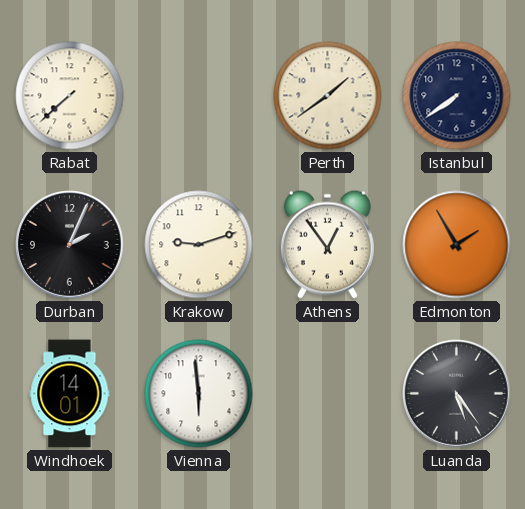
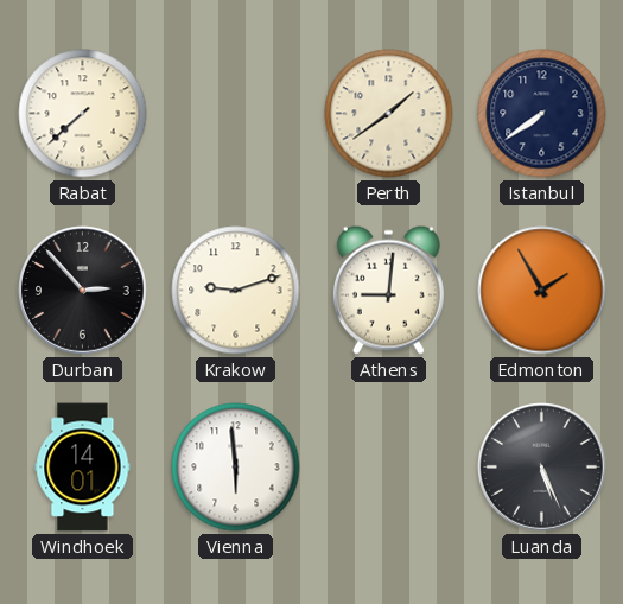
Durban: 2:04 -> 2:53 (83, 291)
Athens: 12:54 -> 9:01 (388, 290)
Luanda: 5:24 -> 5:26 (542, 468)
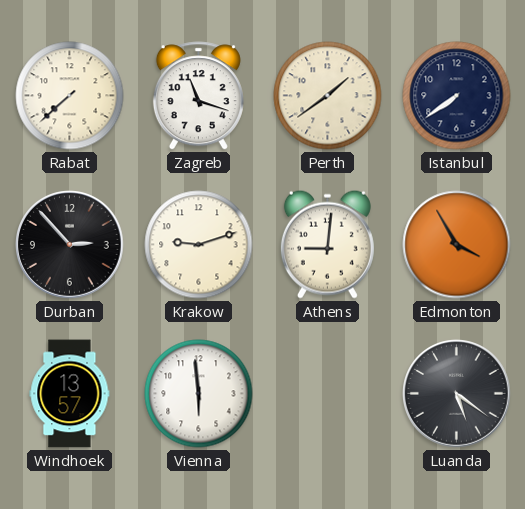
Zagreb: none -> 11:18 (198, 96)
Edmonton: 1:55 -> 3:55 (457, 245)
Windhoek: 14:01 -> 13:57 (70, 394)
Luanda: 5:26 -> 5:21 (457, 394)
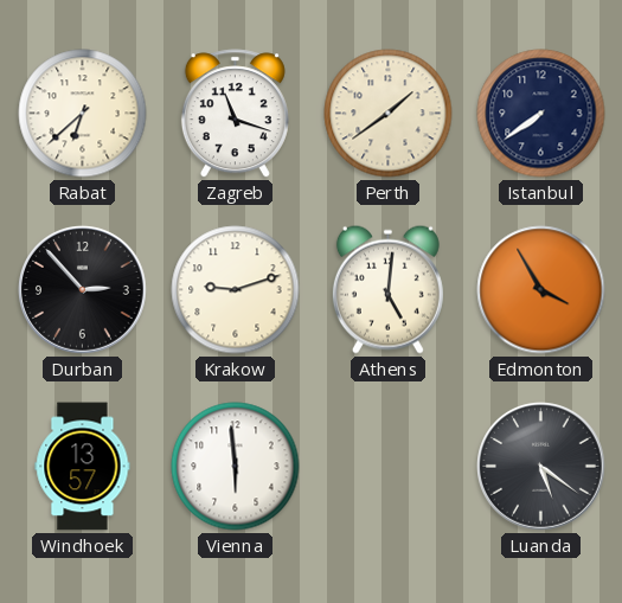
Rabat: 7:38 -> 6:38 (83, 114)
Athens: 9:01 -> 5:01 (387, 289)
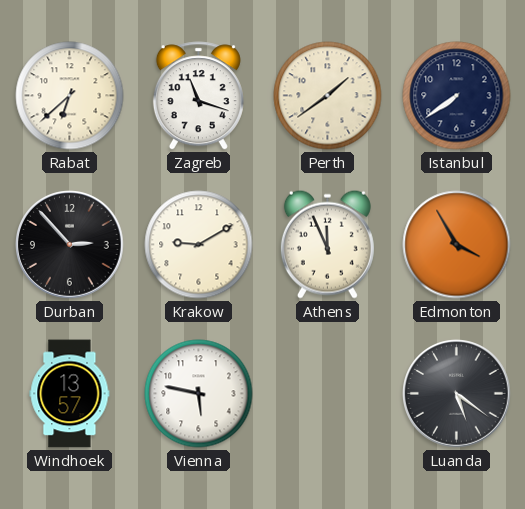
Krakow: 9:12 -> 9:10 (199, 245)
Athens: 5:01 -> 11:56 (327, 244)
Vienna: 5:59 -> 5:47 (199, 394)
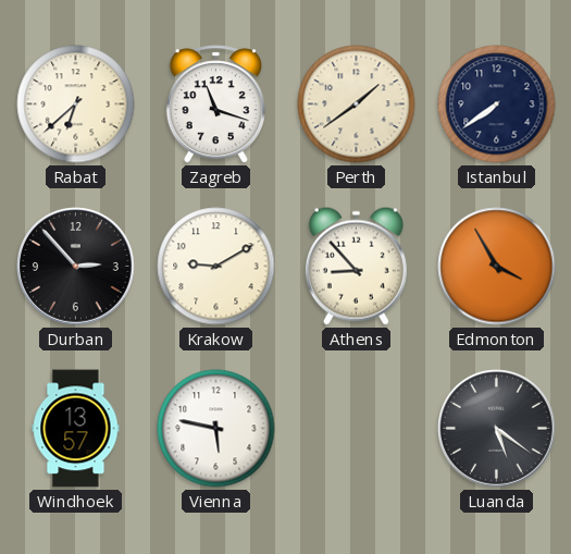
Athens: 11:56 -> 8:53 (356, 266)
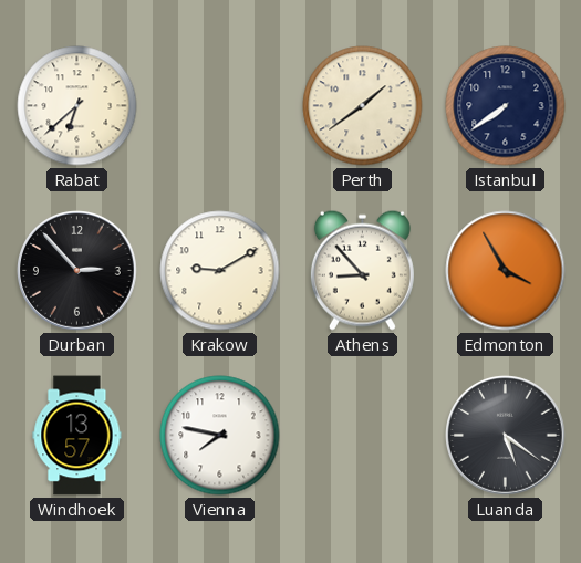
Zagreb: 11:18 -> none (215, 104)
Vienna: 5:47 -> 7:47 (220, 436)
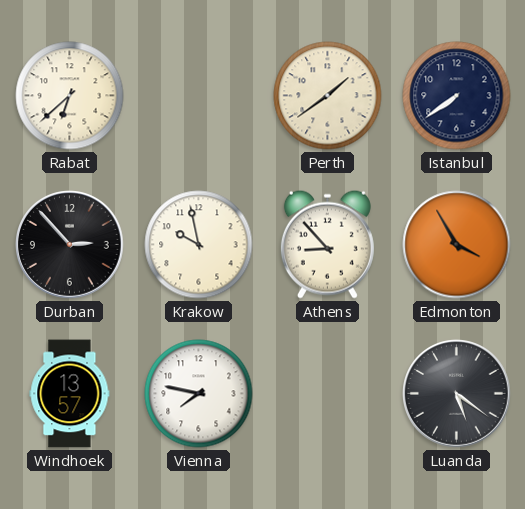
Krakow: 9:10 -> 9:58 (199, 245)
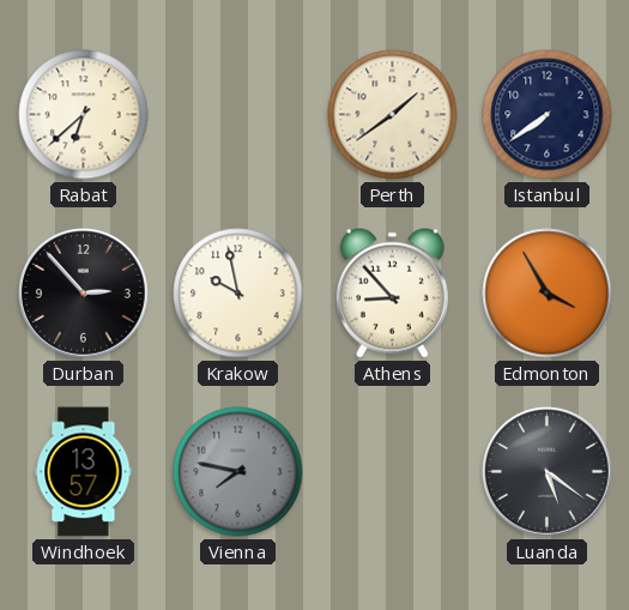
Vienna dial: white -> grey (238, 472)
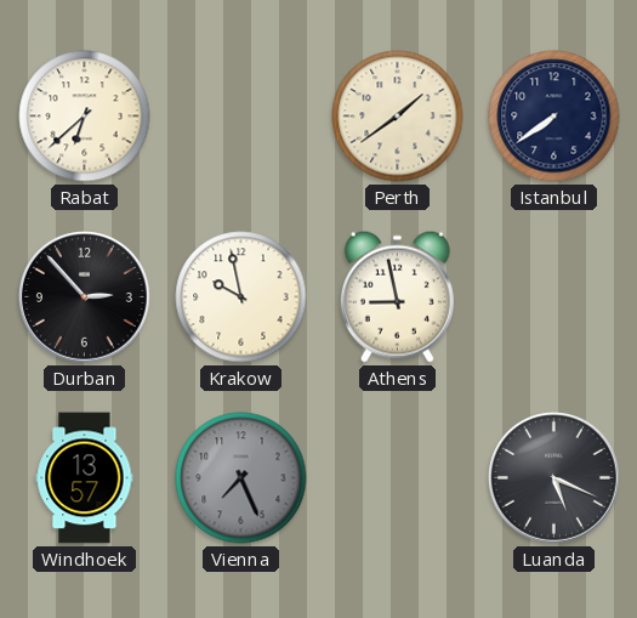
Athens: 8:53 -> 8:58 (397, 296)
Edmonton: 3:55 -> none (548, 294)
Vienna: 7:47 -> 7:26 (241, 478)
Luanda: 5:21 -> 5:19 (554, 478)
